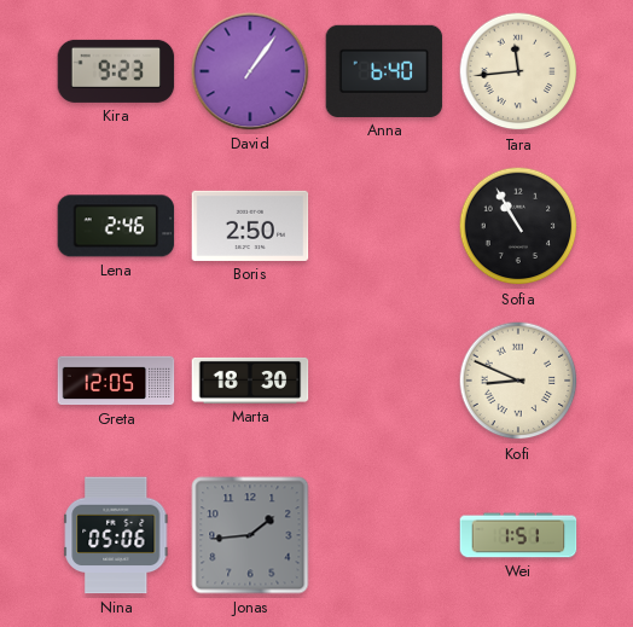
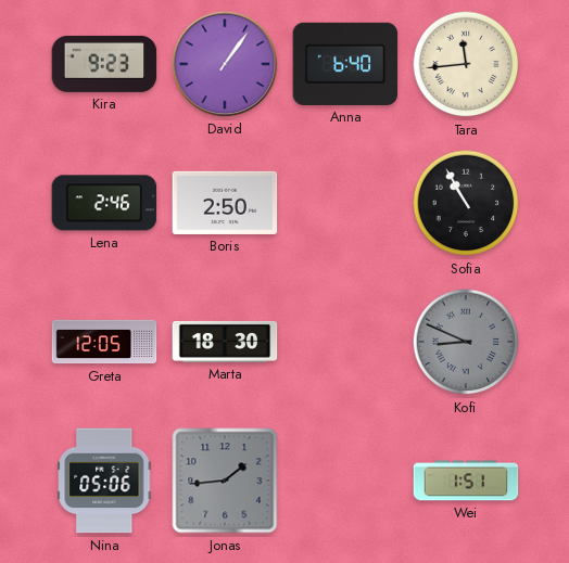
Kofi dial: cream -> grey (466, 342)
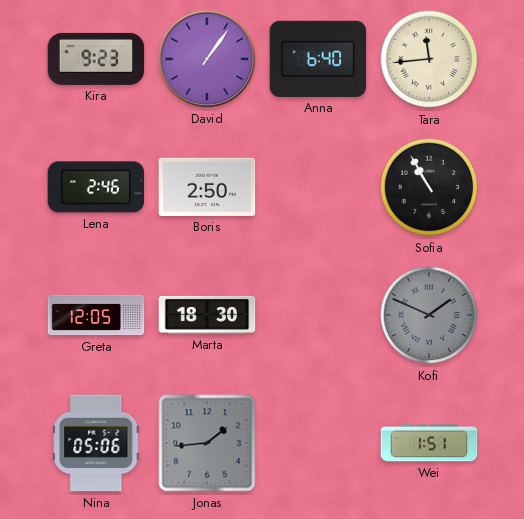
Kofi: 8:49 -> 1:49 (429, 315)
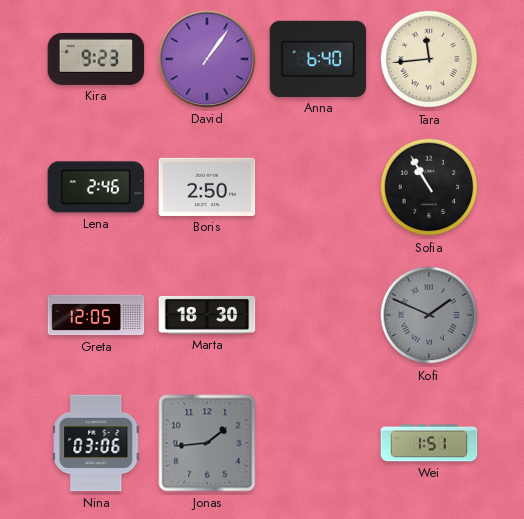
Nina: 05:06 -> 03:06 (96, 443)
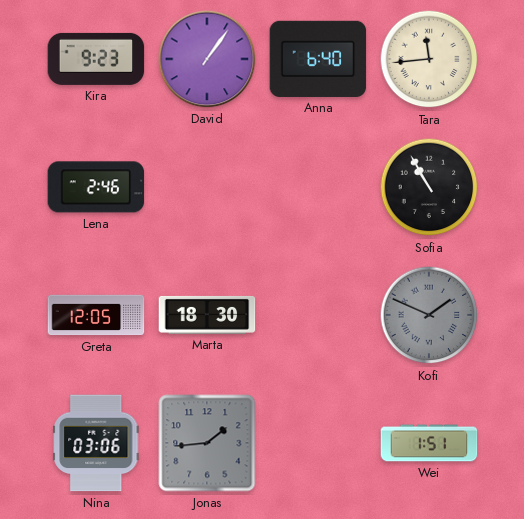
Boris: 2:50 -> none (207, 187)
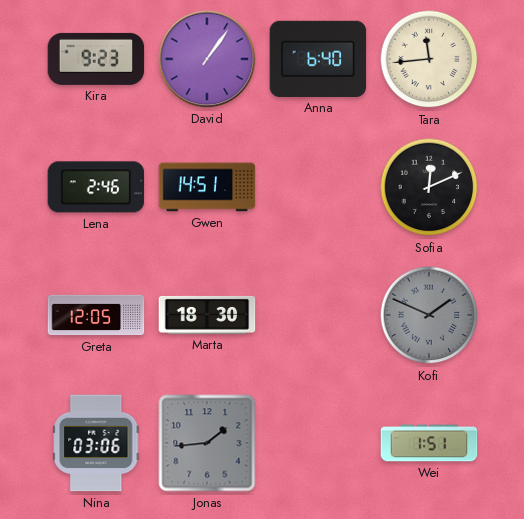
Gwen: none -> 14:51 (207, 187)
Sofia: 10:55 -> 12:11 (429, 187)
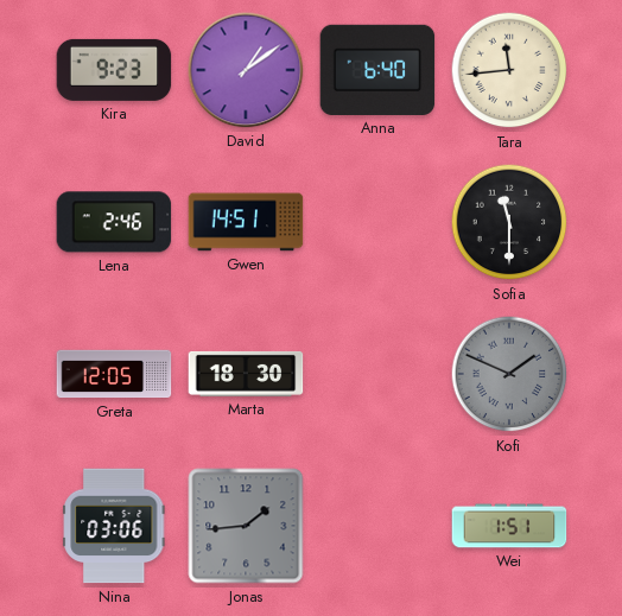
David: 1:06 -> 1:09 (246, 70)
Sofia: 12:11 -> 11:30 (509, 222)
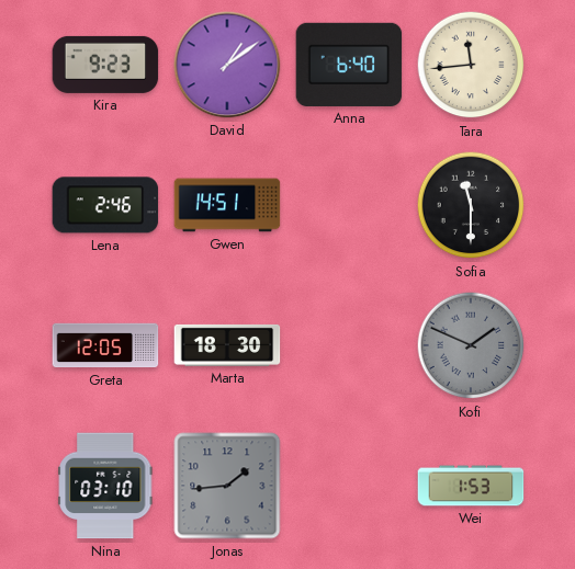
Nina: 03:06 -> 03:10 (105, 486)
Wei: 1:51 -> 1:53 (471, 486)
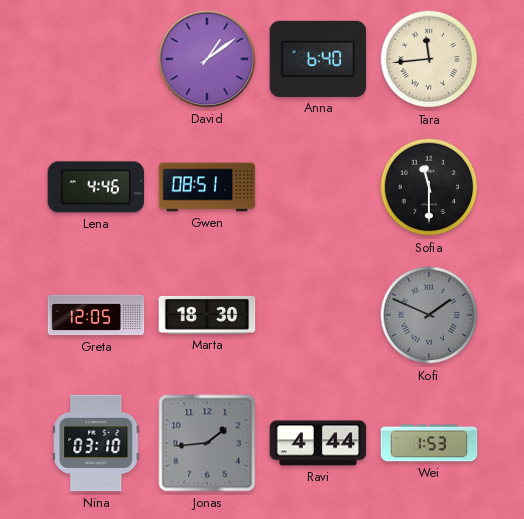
Kira: 9:23 -> none (105, 65)
Lena: 2:46 -> 4:46 (96, 187)
Gwen: 14:51 -> 08:51 (207, 187)
Ravi: none -> 4:44 (318, 443)
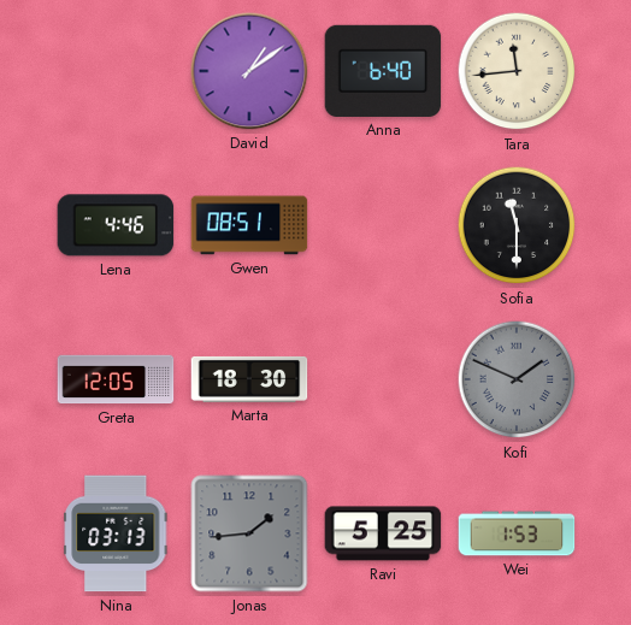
Nina: 03:10 -> 03:13 (116, 533)
Ravi: 4:44 -> 5:25 (383, 533)
